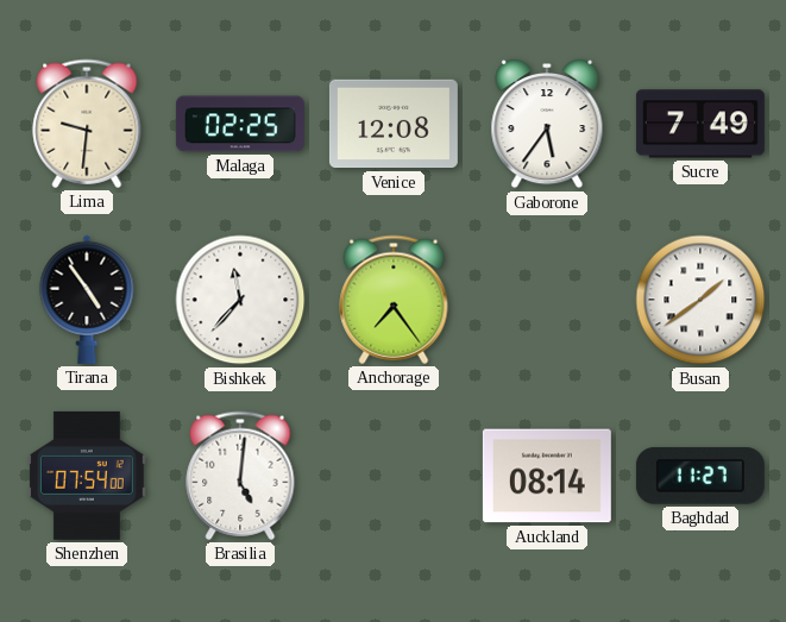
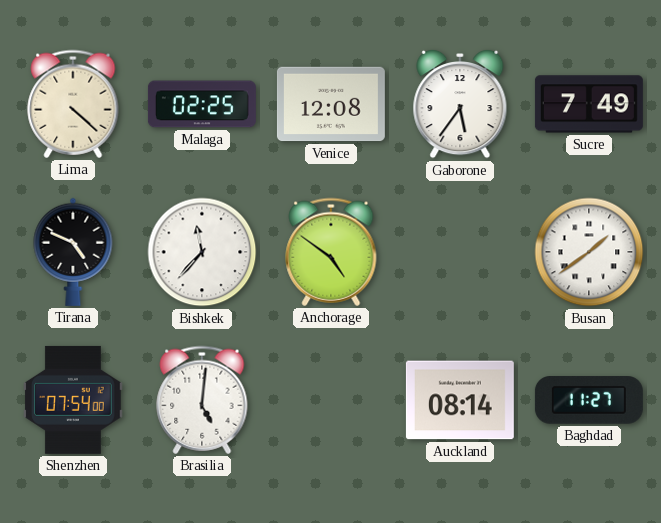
Lima: 9:31 -> 4:22 (73, 104)
Tirana: 4:54 -> 4:49 (73, 252)
Anchorage: 7:24 -> 4:51 (331, 252)
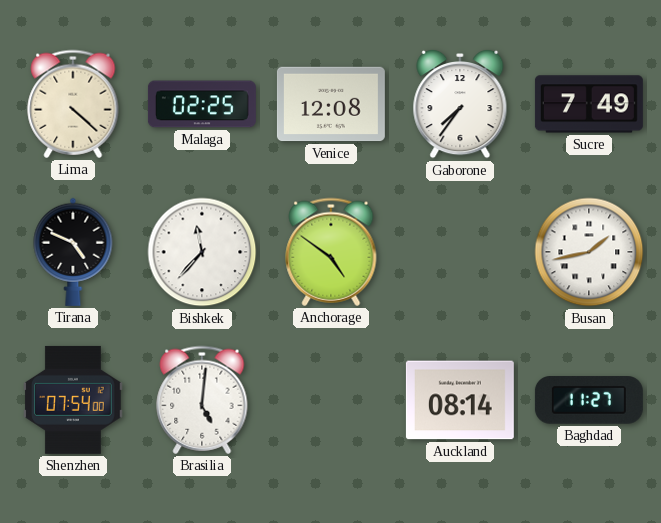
Gaborone: 5:36 -> 7:36 (460, 104)
Busan: 1:39 -> 1:43 (589, 252)
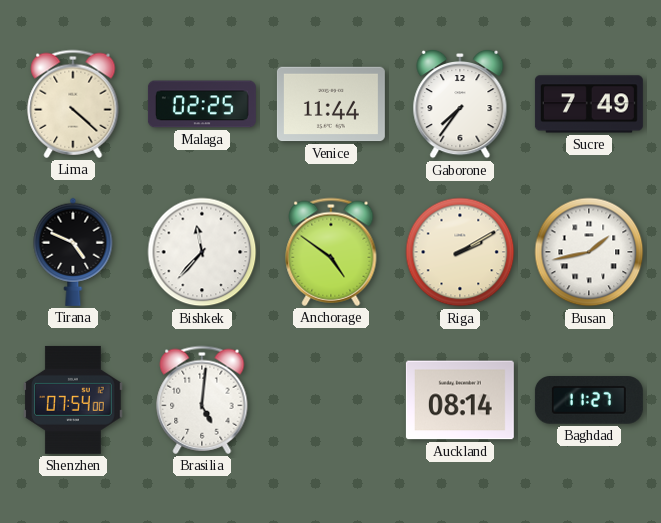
Venice: 12:08 -> 11:44 (331, 104)
Riga: none -> 2:10 (460, 252)
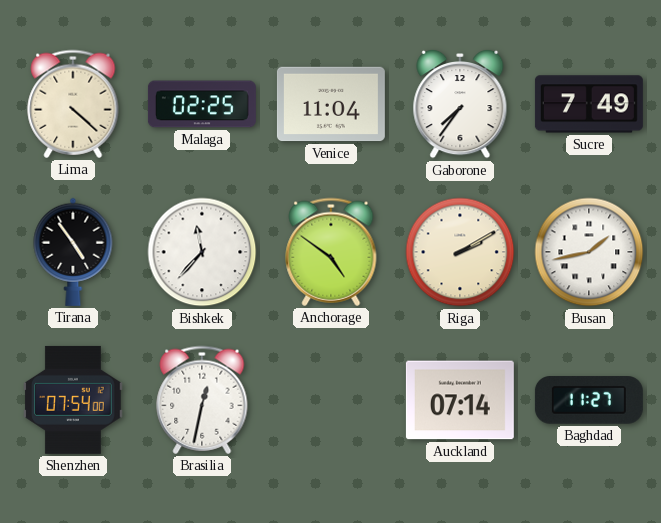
Venice: 11:44 -> 11:04 (331, 104)
Tirana: 4:49 -> 4:54 (73, 252)
Brasilia: 5:01 -> 12:32 (202, 400)
Auckland: 08:14 -> 07:14 (460, 400)
